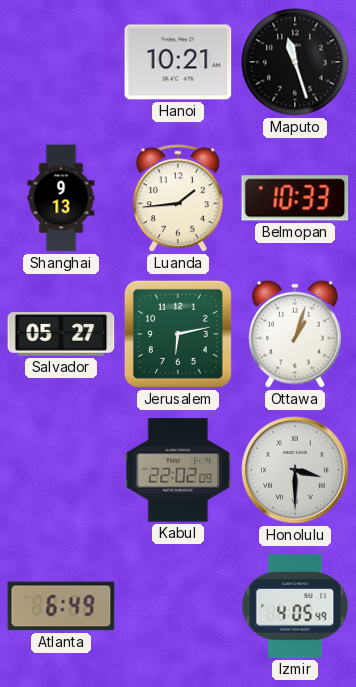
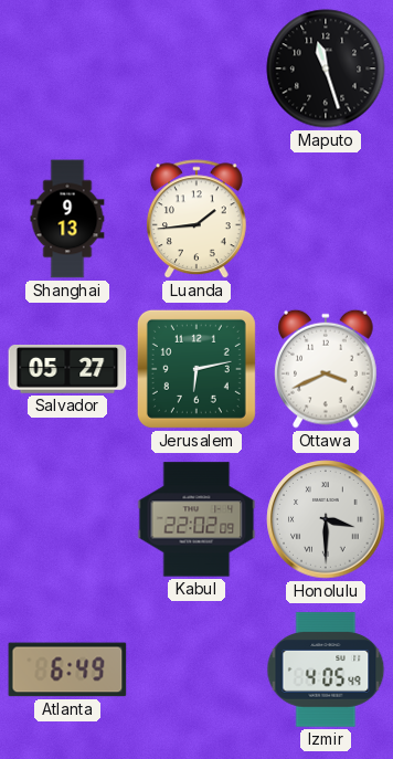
Hanoi: 10:21 -> none (178, 62)
Belmopan: 10:33 -> none (295, 198)
Ottawa: 1:03 -> 3:41 (327, 369)
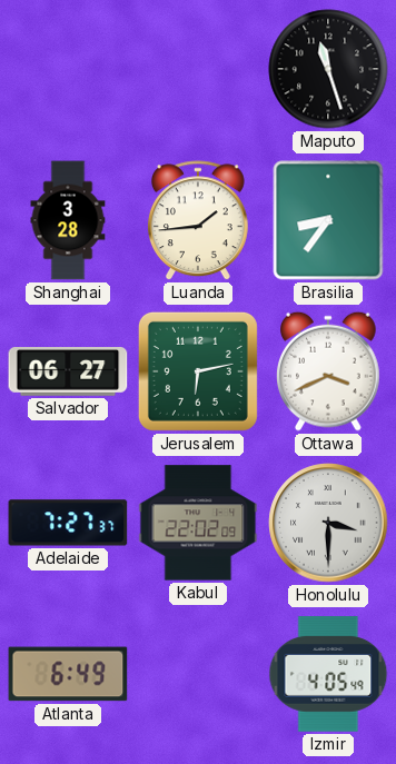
Shanghai: 9:13 -> 3:28 (68, 220)
Brasilia: none -> 8:36 (328, 220)
Salvador: 05:27 -> 06:27 (68, 373)
Adelaide: none -> 7:27 (68, 523)
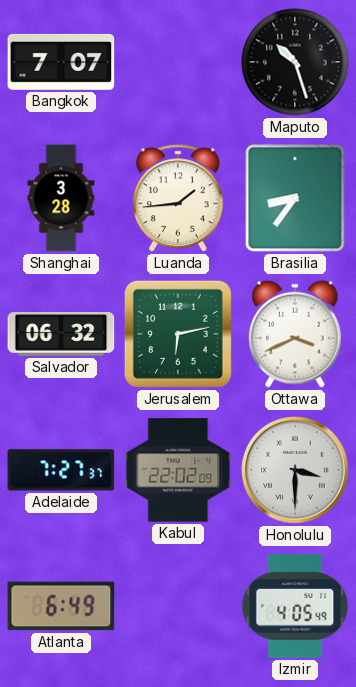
Bangkok: none -> 7:07 (61, 62)
Maputo: 11:27 -> 10:27 (295, 62)
Salvador: 06:27 -> 06:32 (61, 335)
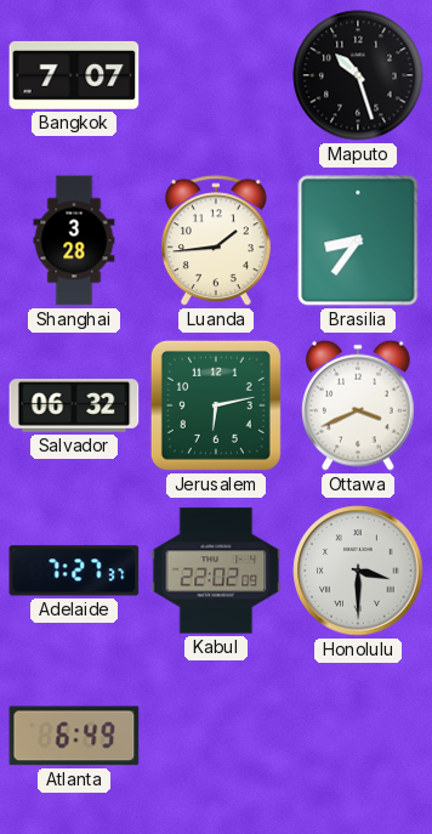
Izmir: 4:05 -> none (295, 606)
